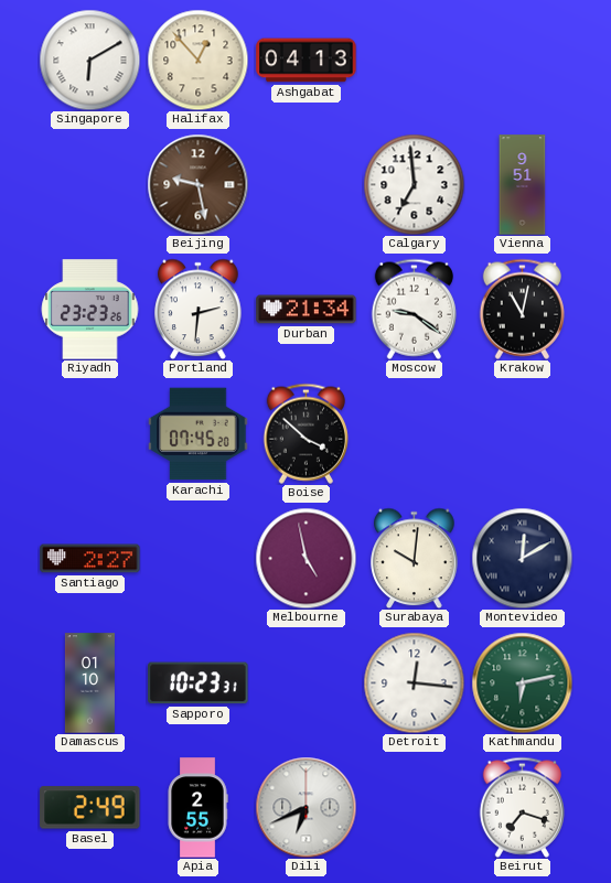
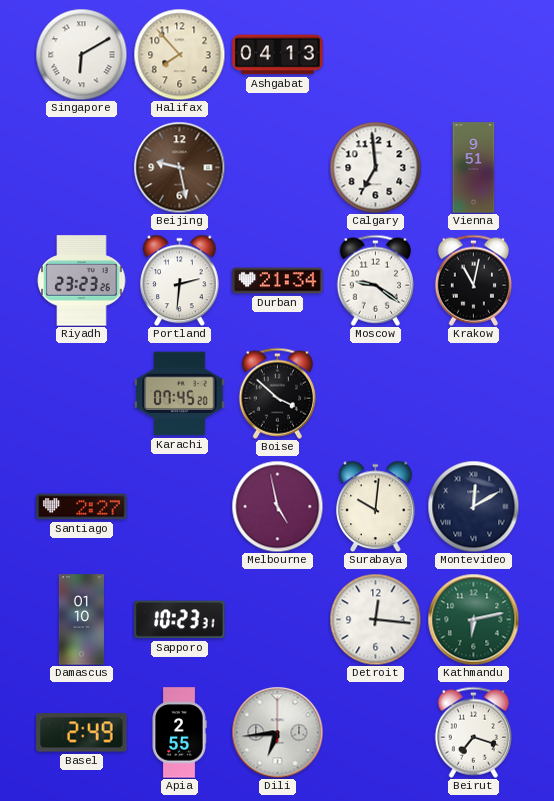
Halifax: 12:53 -> 7:53 (179, 54)
Dili: 6:41 -> 6:44 (277, 732)
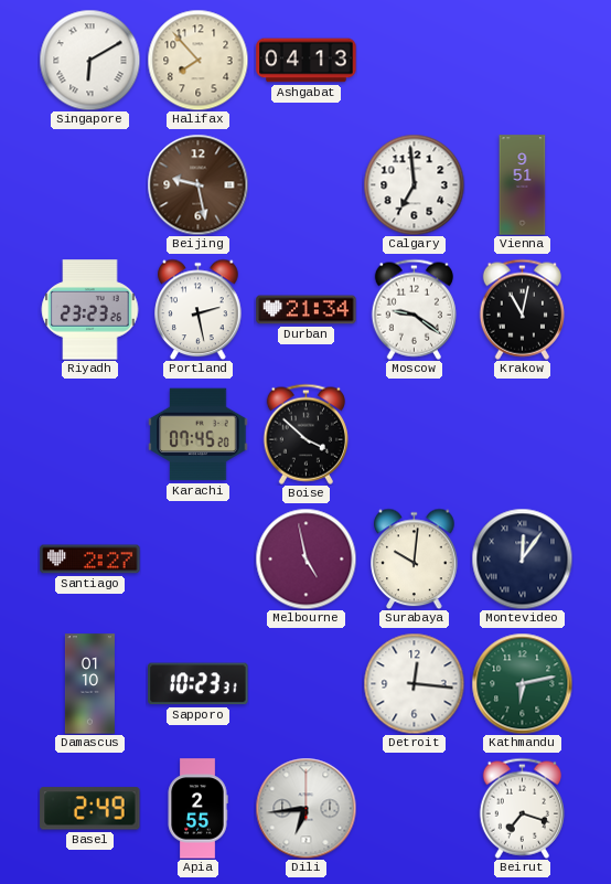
Portland: 2:31 -> 2:28 (199, 309)
Montevideo: 12:10 -> 12:06 (522, 558)
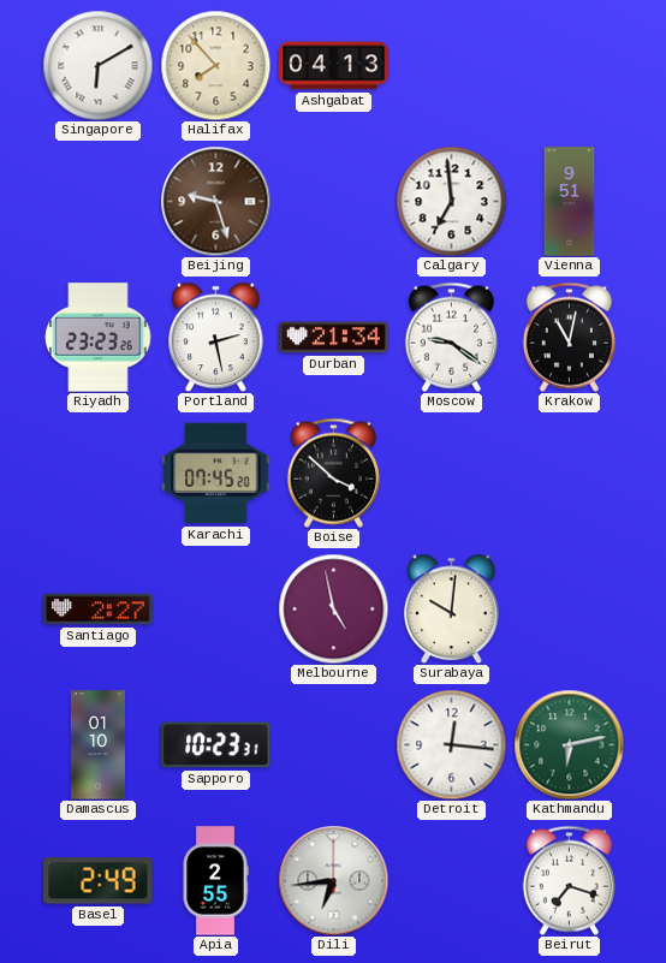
Beijing: 9:28 -> 9:27 (215, 201)
Montevideo: 12:06 -> none (522, 558)
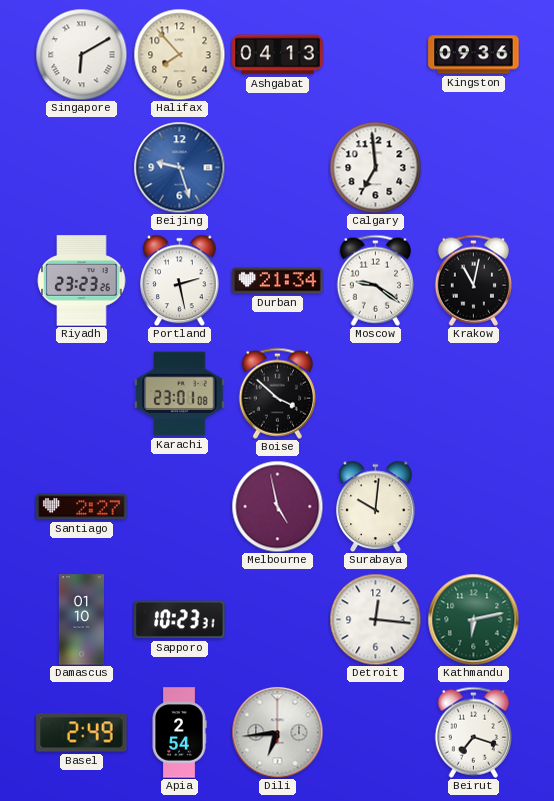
Kingston: none -> 09:36 (474, 55)
Beijing dial: brown -> blue (179, 167)
Vienna: 9:51 -> none (570, 202)
Karachi: 07:45 -> 23:01 (180, 394)
Apia: 2:55 -> 2:54 (179, 733)
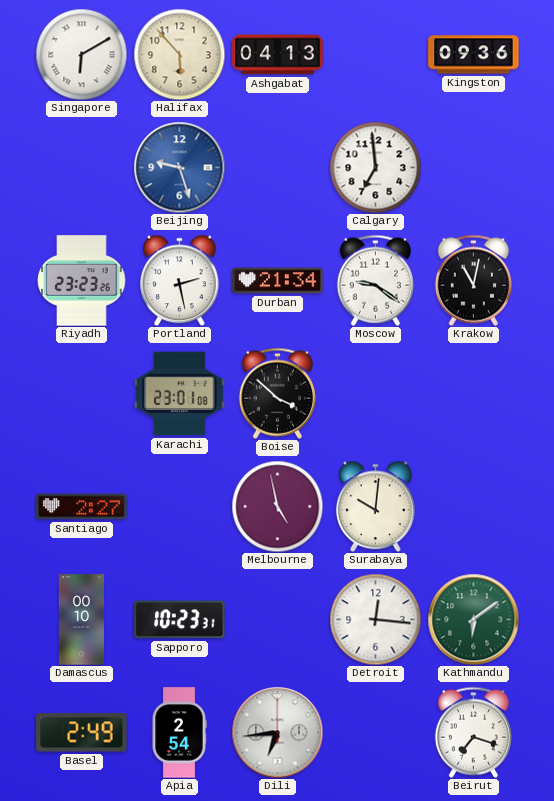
Halifax: 7:53 -> 5:53 (179, 54)
Damascus: 01:10 -> 00:10 (81, 620)
Kathmandu: 6:13 -> 6:09 (473, 619)
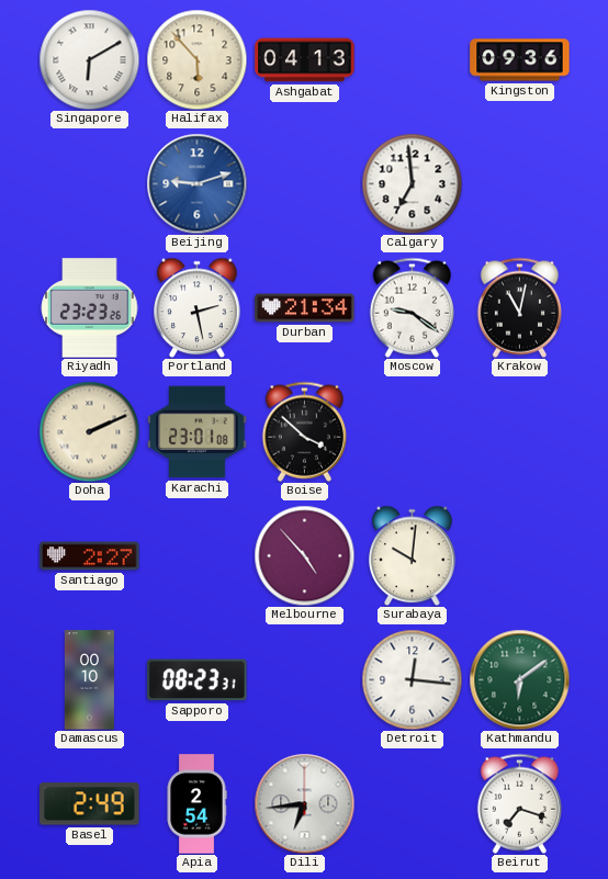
Beijing: 9:27 -> 9:12 (196, 183)
Doha: none -> 2:11 (89, 431)
Melbourne: 4:58 -> 4:53 (304, 555)
Sapporo: 10:23 -> 08:23 (198, 680)
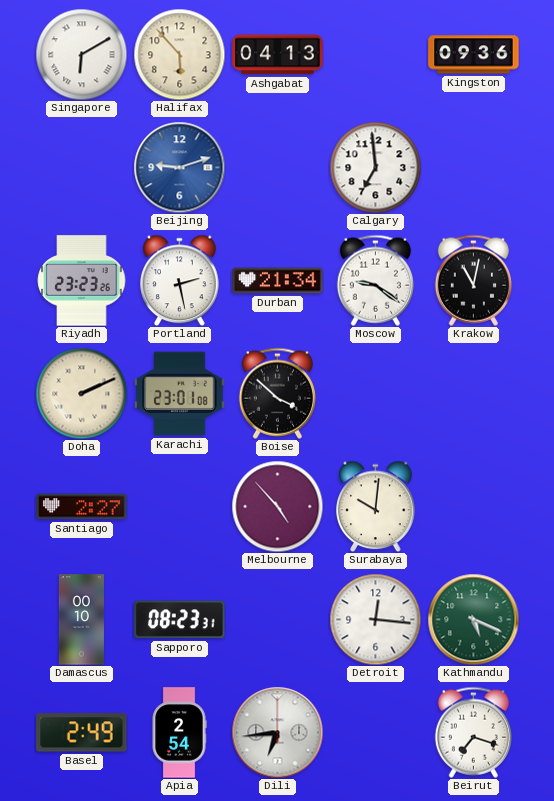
Kathmandu: 6:09 -> 5:19 (473, 619)
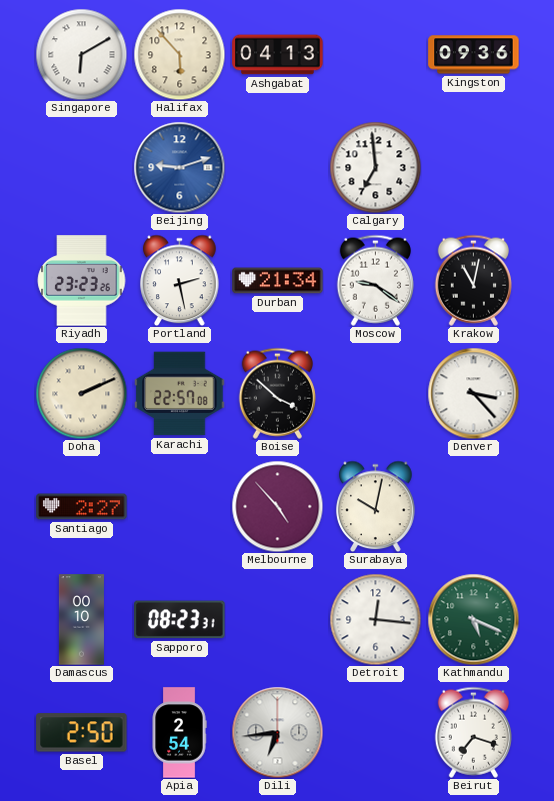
Karachi: 23:01 -> 22:57 (180, 394)
Denver: none -> 3:23 (473, 393)
Surabaya: 10:01 -> 10:02 (376, 506)
Basel: 2:49 -> 2:50 (82, 733)
